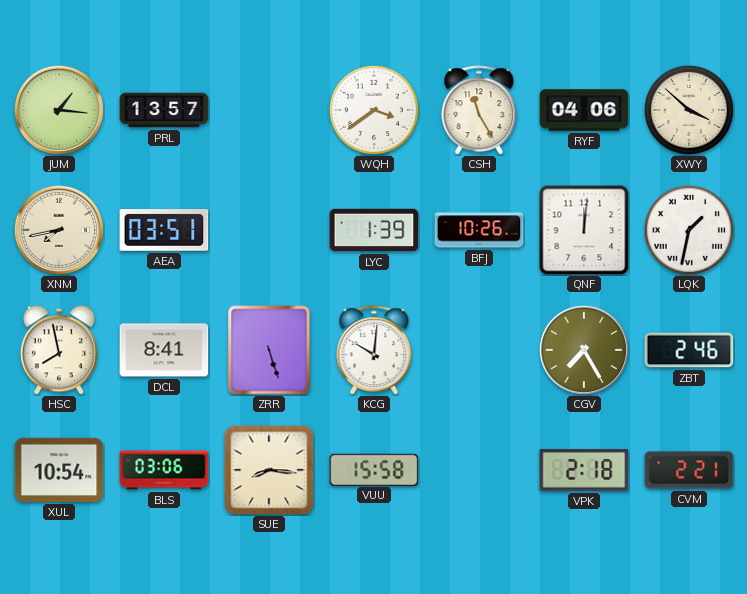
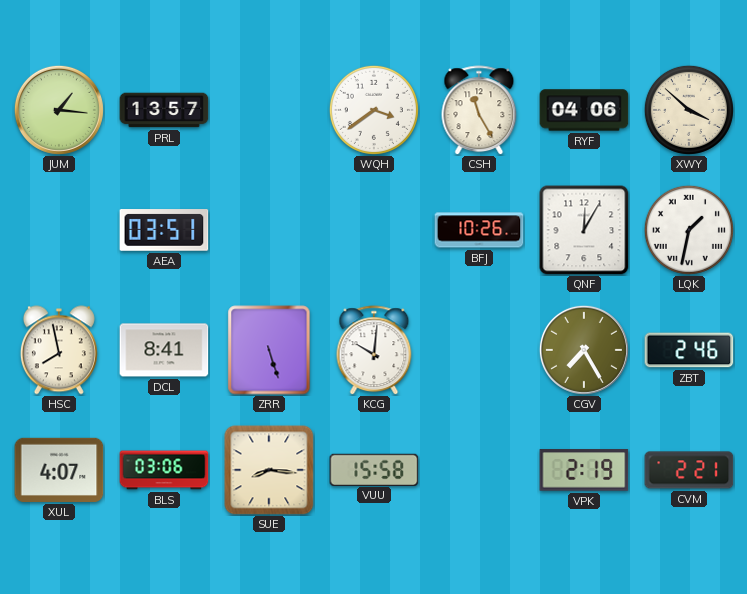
XNM: 7:43 -> none (59, 230)
LYC: 1:39 -> none (374, 230)
QNF: 12:01 -> 12:05 (584, 230)
XUL: 10:54 -> 4:07 (59, 470)
VPK: 2:18 -> 2:19 (584, 470)
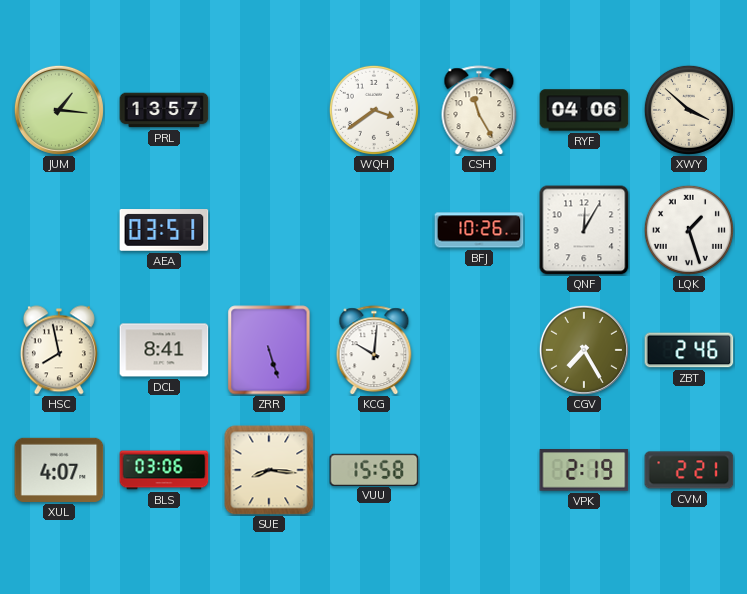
LQK: 1:32 -> 1:27 (689, 230)
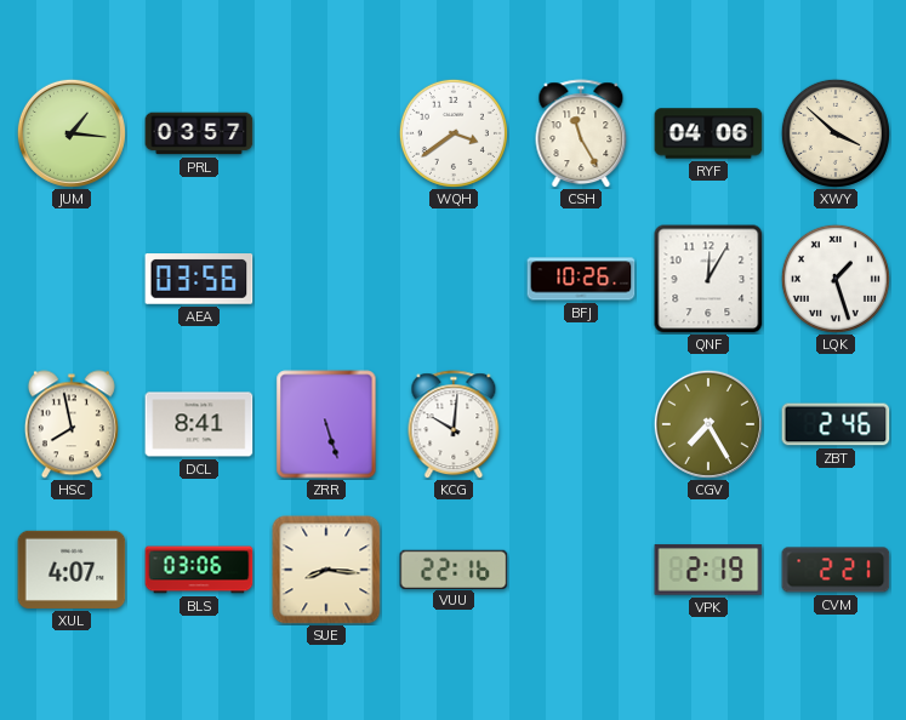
PRL: 13:57 -> 03:57 (199, 133)
AEA: 03:51 -> 03:56 (199, 279)
VUU: 15:58 -> 22:16 (454, 568)
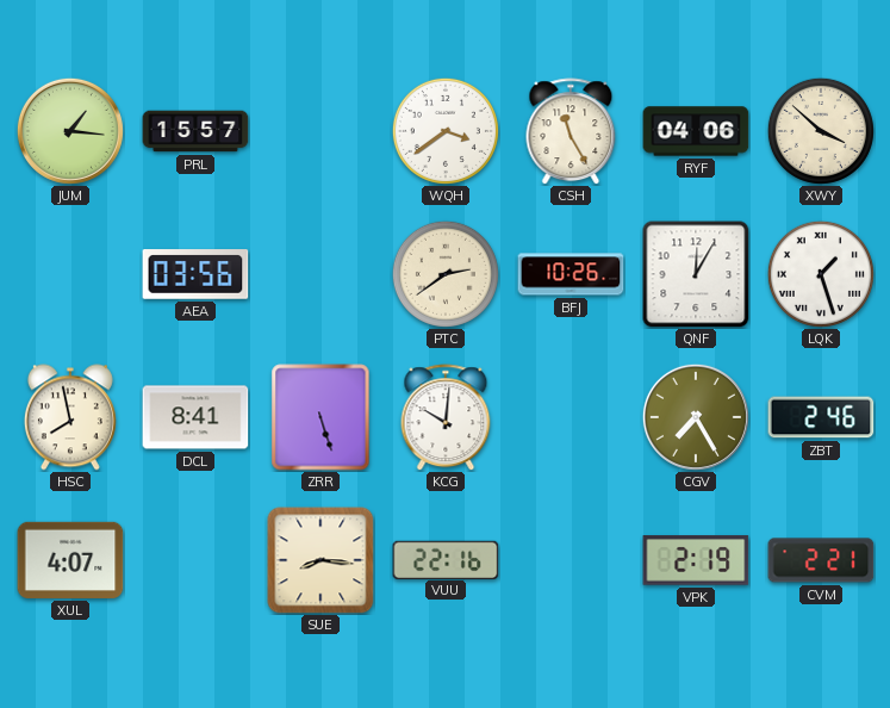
PRL: 03:57 -> 15:57 (195, 131)
PTC: none -> 2:39 (446, 274)
BLS: 03:06 -> none (199, 570)
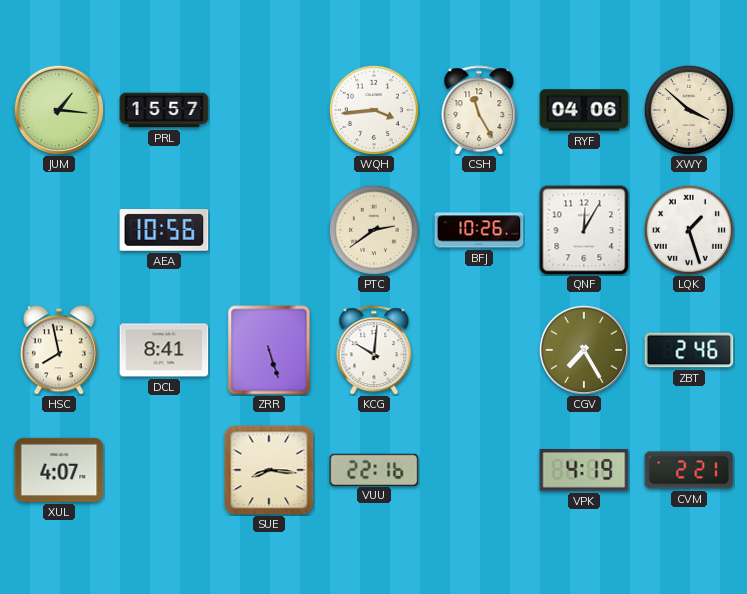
WQH: 3:39 -> 3:44 (374, 110)
AEA: 03:56 -> 10:56 (164, 230)
VPK: 2:19 -> 4:19 (584, 470)
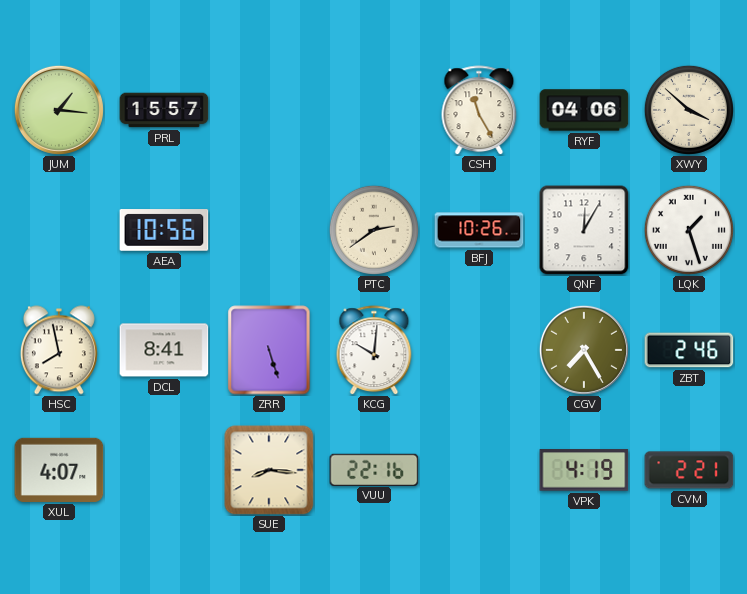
WQH: 3:44 -> none (374, 110)
